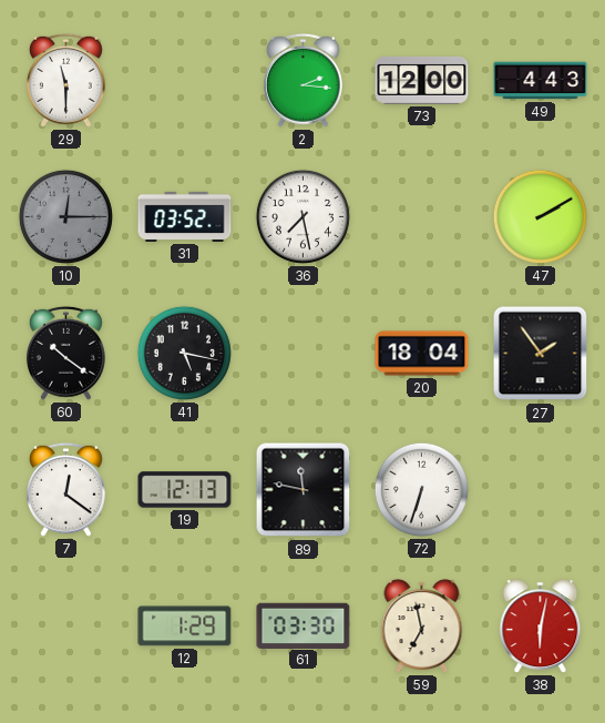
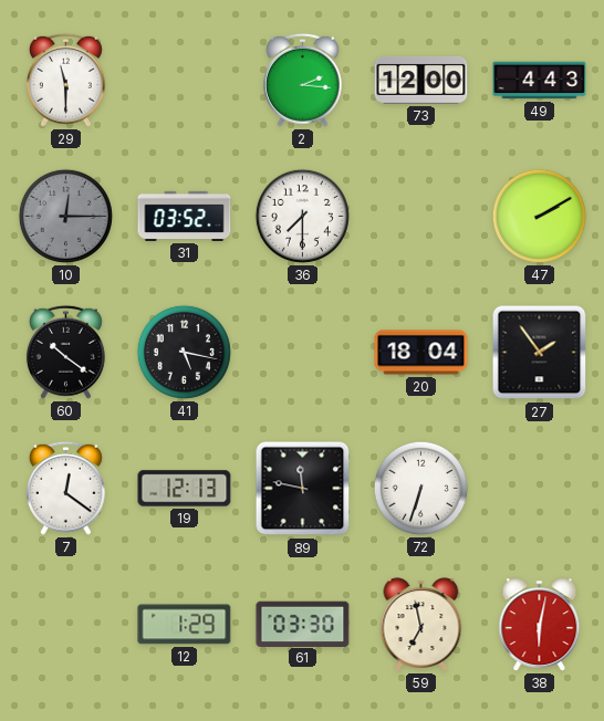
36: 7:28 -> 7:30 (302, 216)
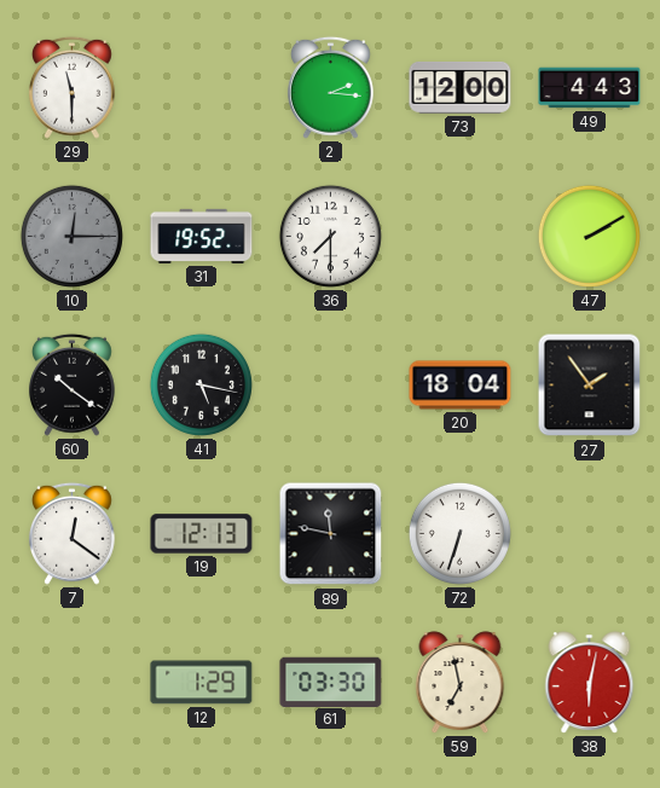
31: 03:52 -> 19:52 (202, 236)
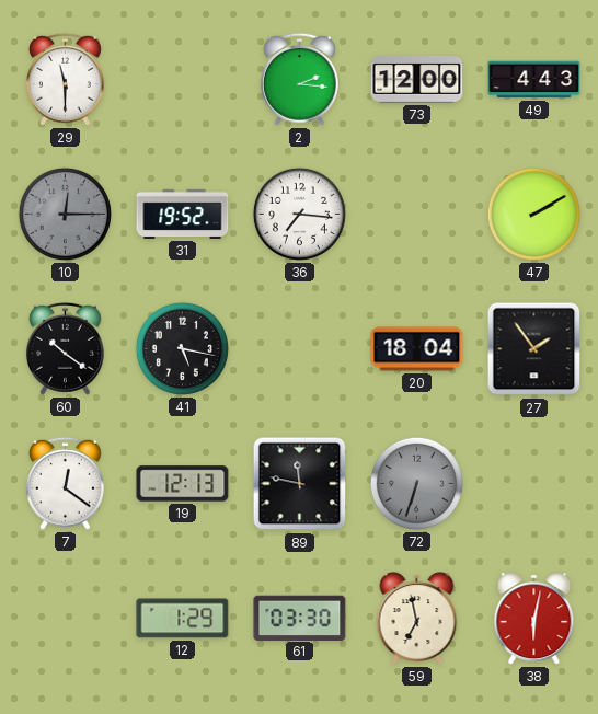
36: 7:30 -> 7:16 (299, 214)
72 dial: white -> grey (416, 483)
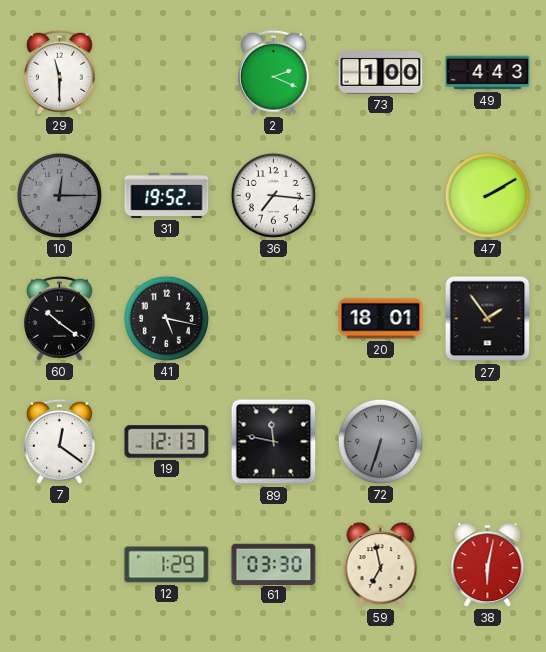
2: 2:16 -> 2:19 (273, 72)
73: 12:00 -> 1:00 (381, 72)
20: 18:04 -> 18:01 (381, 319)
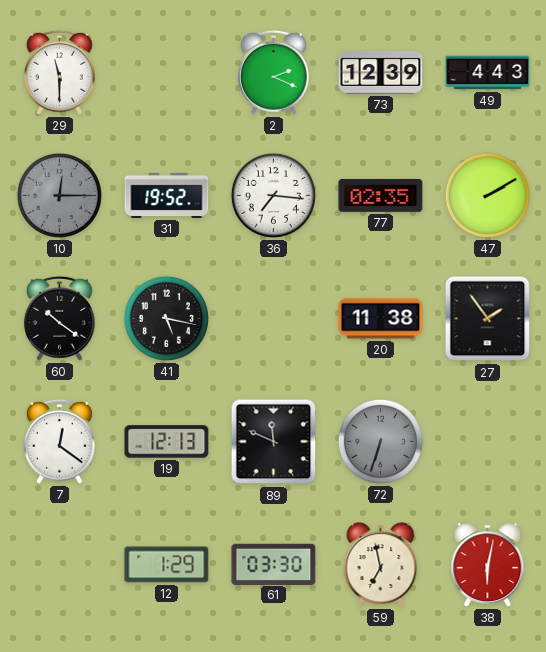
73: 1:00 -> 12:39 (381, 72)
77: none -> 02:35 (381, 195)
20: 18:01 -> 11:38 (381, 319)
89: 11:47 -> 11:49 (274, 442)
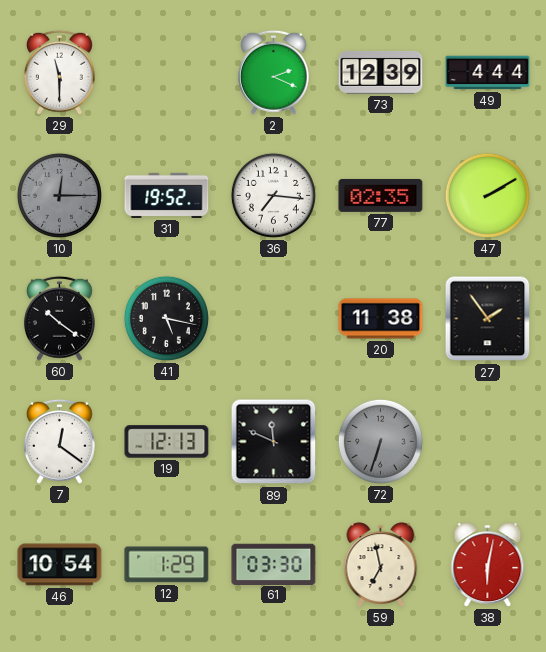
49: 4:43 -> 4:44 (488, 73)
46: none -> 10:54 (60, 565)
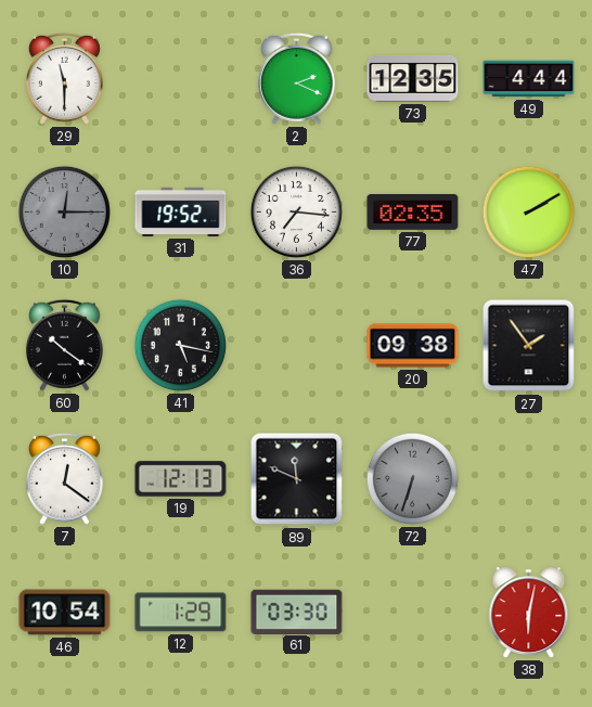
73: 12:39 -> 12:35 (413, 78)
20: 11:38 -> 09:38 (413, 346)
59: 6:58 -> none (381, 565)
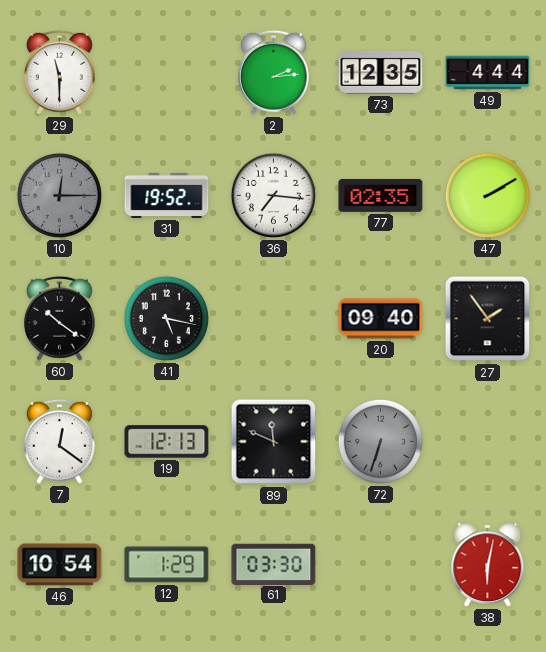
2: 2:19 -> 2:14 (273, 72)
20: 09:38 -> 09:40 (381, 319)
